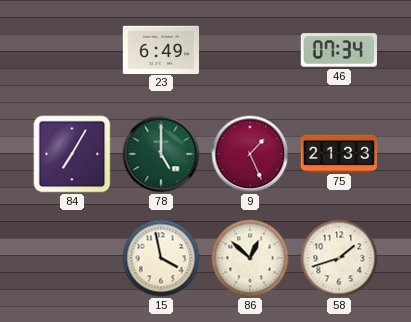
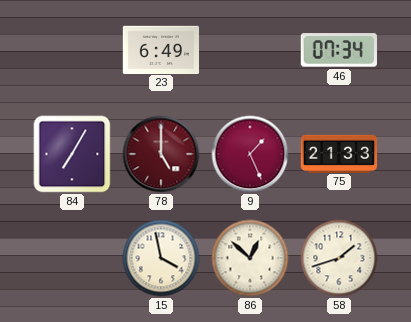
78 dial: green -> burgundy (161, 154)
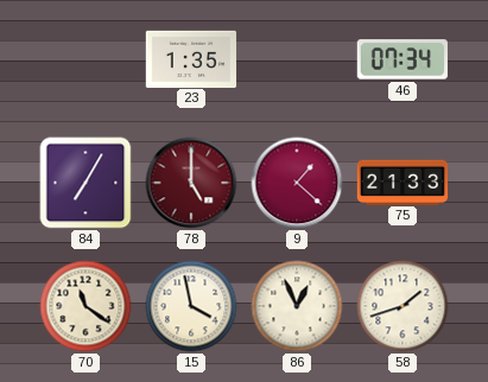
23: 6:49 -> 1:35 (191, 58)
9: 1:26 -> 1:22 (297, 183)
70: none -> 11:21 (85, 306)
86: 12:52 -> 12:56 (297, 306)
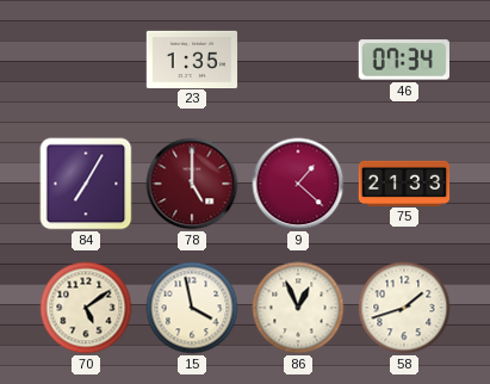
70: 11:21 -> 5:09 (86, 308)
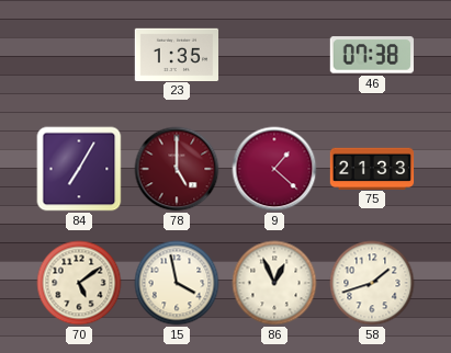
46: 07:34 -> 07:38 (372, 55)
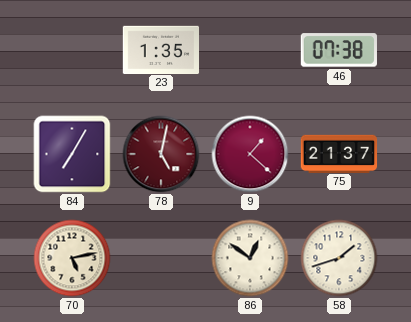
78: 5:00 -> 5:02 (161, 154)
75: 21:33 -> 21:37 (339, 153)
70: 5:09 -> 5:13 (72, 258)
15: 3:58 -> none (177, 283)
86: 12:56 -> 12:51 (250, 258)
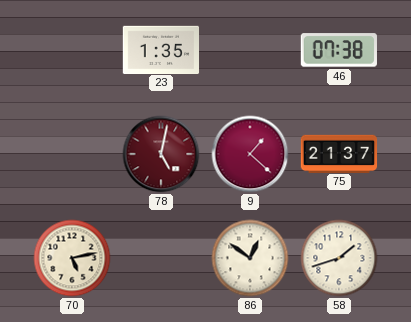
84: 7:05 -> none (72, 154)
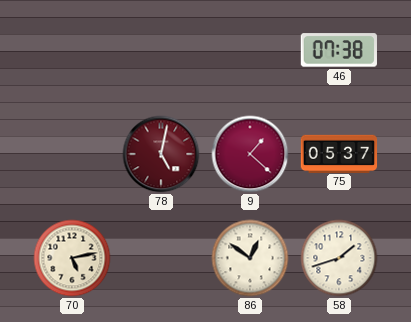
23: 1:35 -> none (161, 49)
75: 21:37 -> 05:37 (339, 153)
